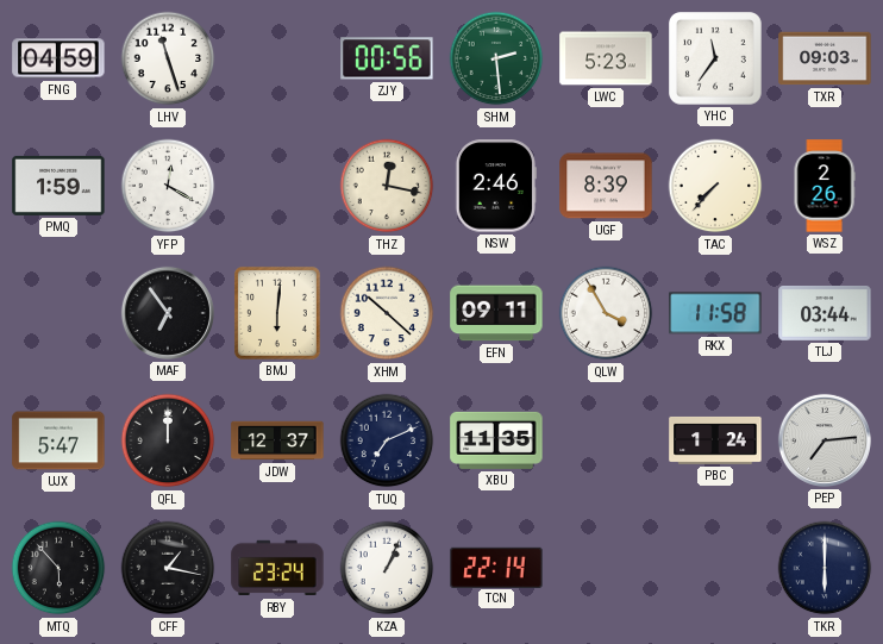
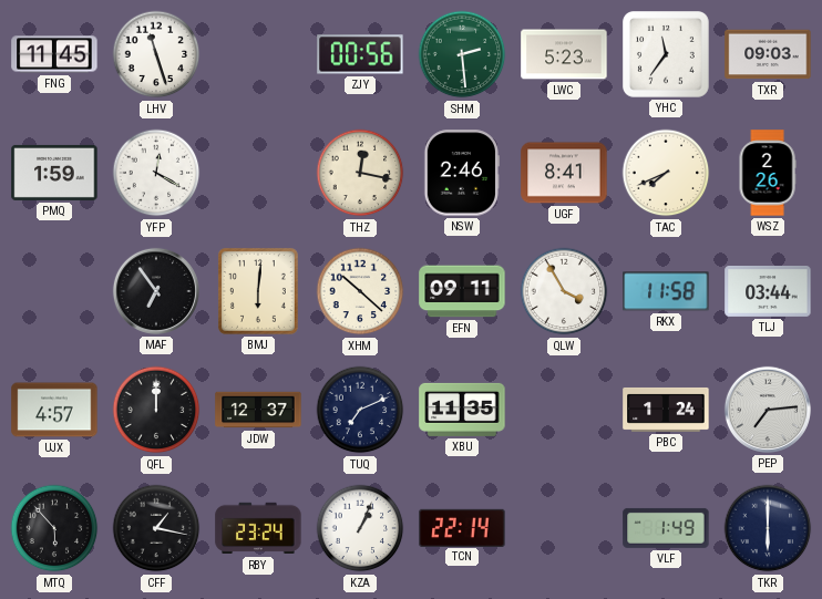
FNG: 04:59 -> 11:45 (54, 54)
UGF: 8:39 -> 8:41 (564, 173)
TAC: 7:37 -> 7:41 (666, 173)
UJX: 5:47 -> 4:57 (54, 410)
VLF: none -> 1:49 (666, 528)
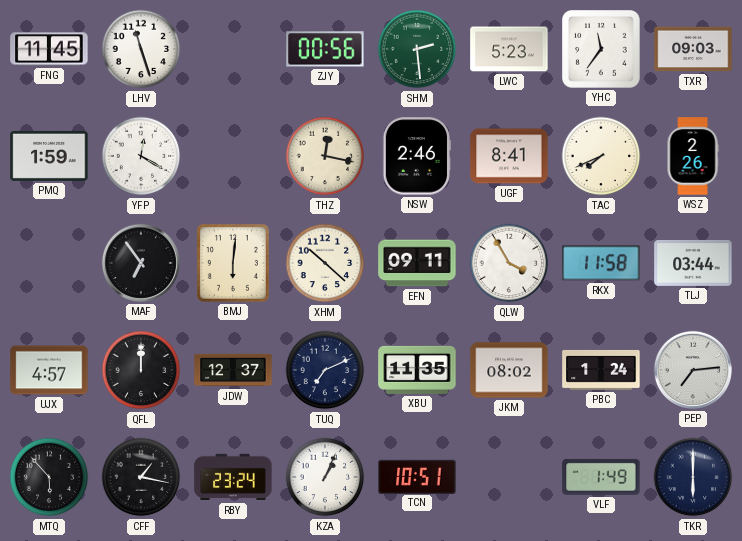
JKM: none -> 08:02 (509, 370)
TCN: 22:14 -> 10:51 (417, 476)
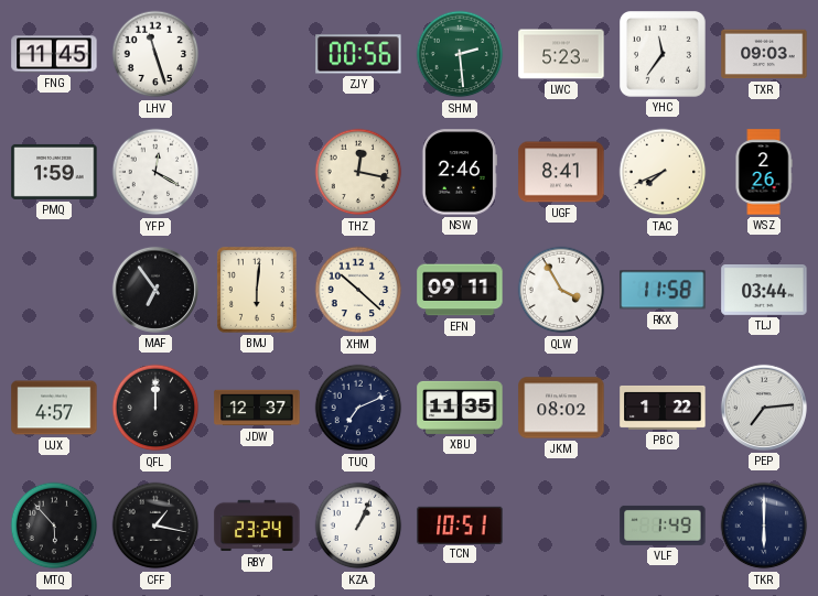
PBC: 1:24 -> 1:22 (663, 408)
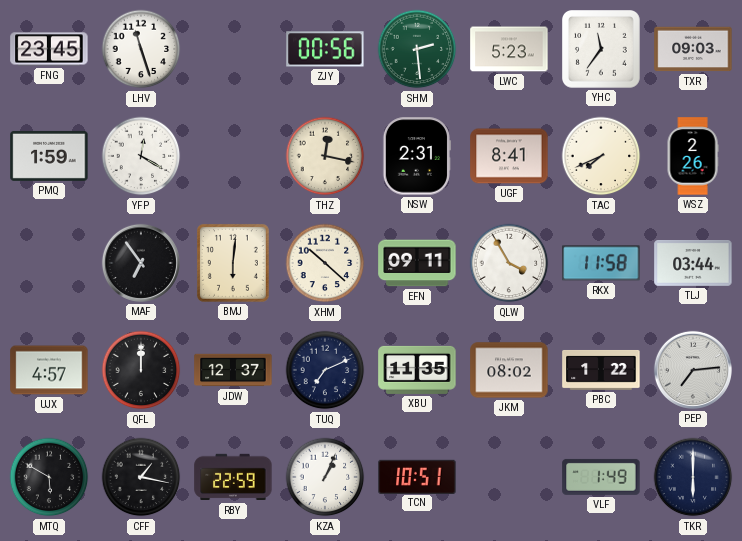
FNG: 11:45 -> 23:45 (49, 49)
NSW: 2:46 -> 2:31 (416, 156)
MTQ: 5:53 -> 5:50 (49, 477)
RBY: 23:24 -> 22:59 (233, 477)
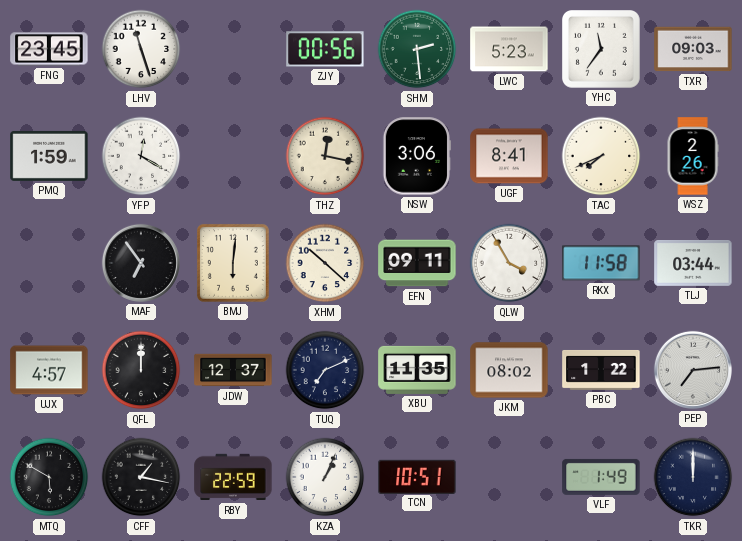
NSW: 2:31 -> 3:06 (416, 156)
TKR: 6:00 -> 12:00 (693, 477)
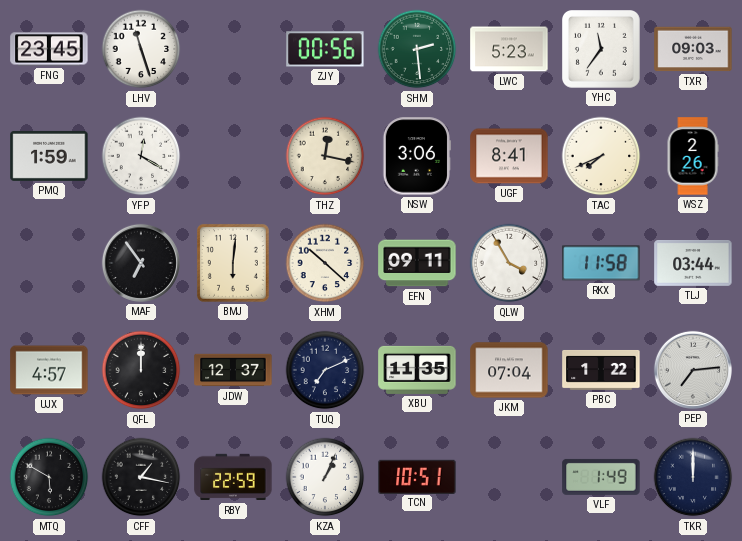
JKM: 08:02 -> 07:04 (509, 370)
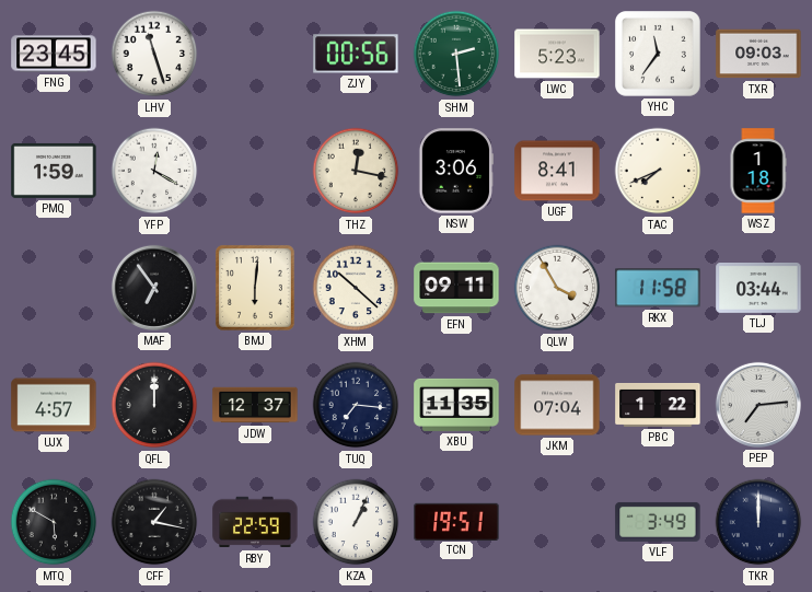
WSZ: 2:26 -> 1:18 (758, 171)
TUQ: 7:11 -> 7:16 (356, 405)
TCN: 10:51 -> 19:51 (456, 521)
VLF: 1:49 -> 3:49 (658, 522)
